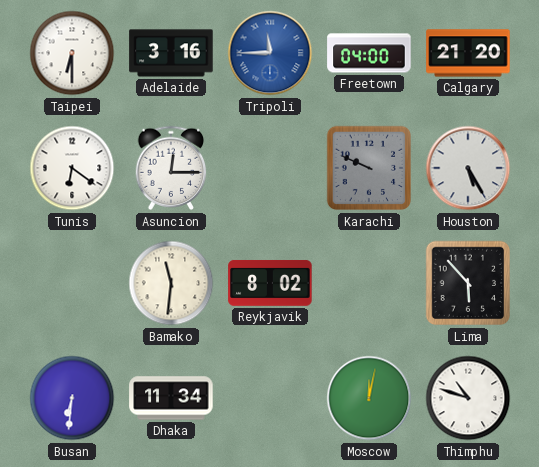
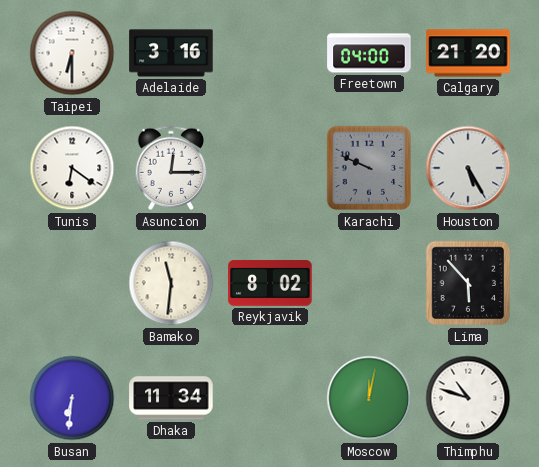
Tripoli: 11:45 -> none (270, 53)
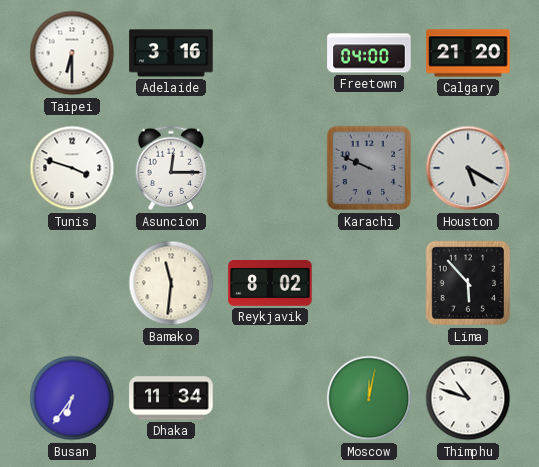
Tunis: 6:21 -> 3:48 (72, 168)
Houston: 5:25 -> 5:20 (468, 168)
Busan: 6:31 -> 6:36 (72, 398)
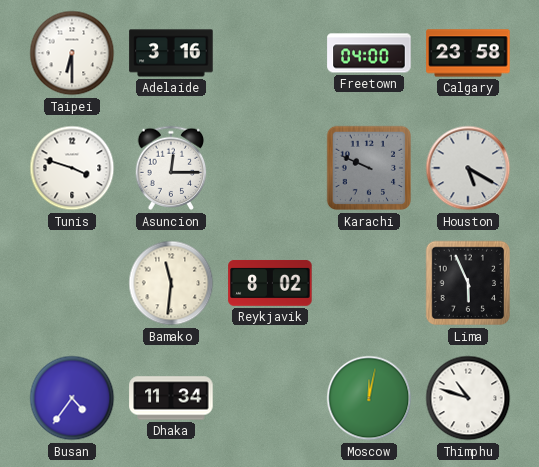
Calgary: 21:20 -> 23:58 (468, 53)
Lima: 5:53 -> 5:56 (468, 283)
Busan: 6:36 -> 4:36 (72, 398)
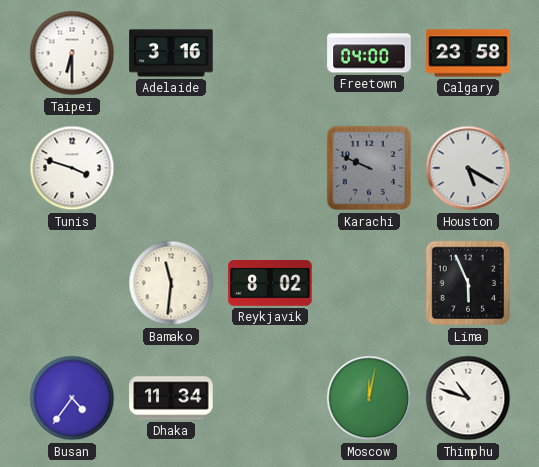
Asuncion: 12:15 -> none (171, 168)
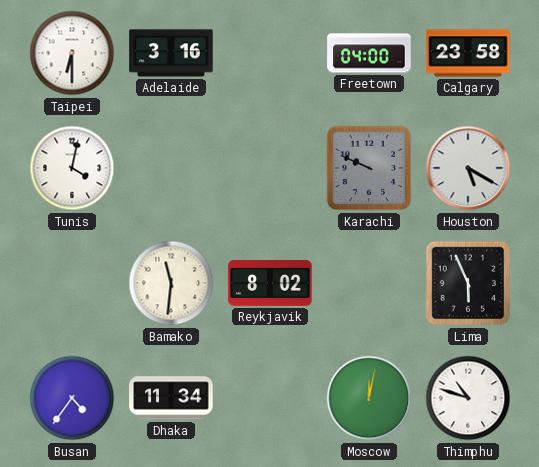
Tunis: 3:48 -> 4:02 (72, 168)
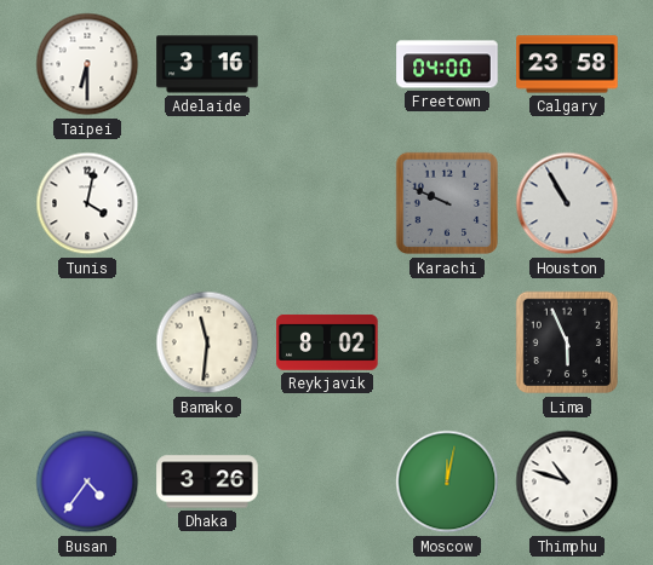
Houston: 5:20 -> 10:55 (567, 203)
Dhaka: 11:34 -> 3:26 (207, 482)
